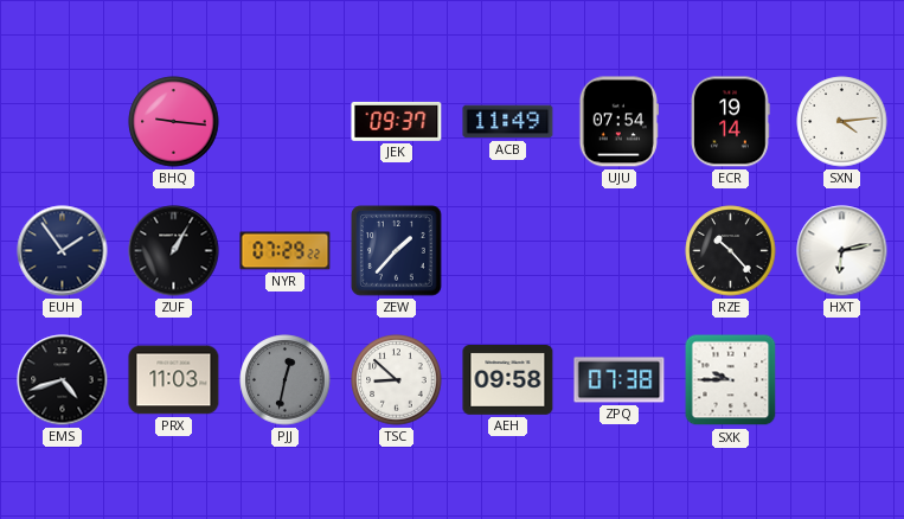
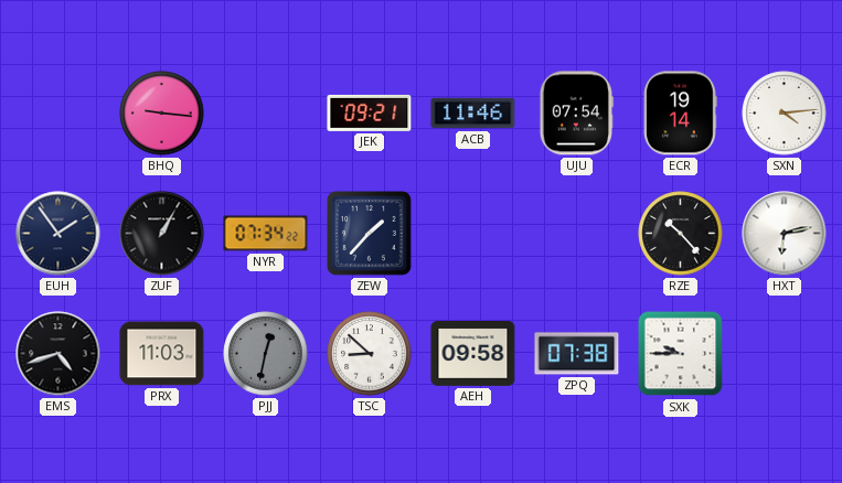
JEK: 09:37 -> 09:21 (370, 112)
ACB: 11:49 -> 11:46 (473, 114)
NYR: 07:29 -> 07:34 (266, 234)
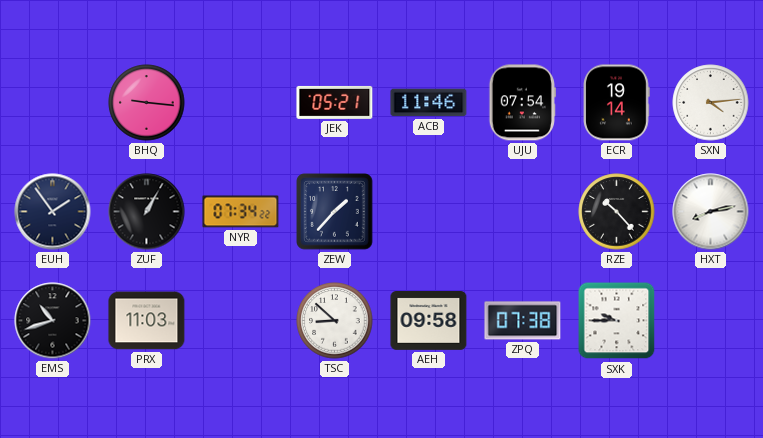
JEK: 09:21 -> 05:21 (335, 102)
HXT: 6:13 -> 8:13 (711, 212)
EMS: 4:42 -> 10:42 (53, 321)
PJJ: 12:32 -> none (266, 354)
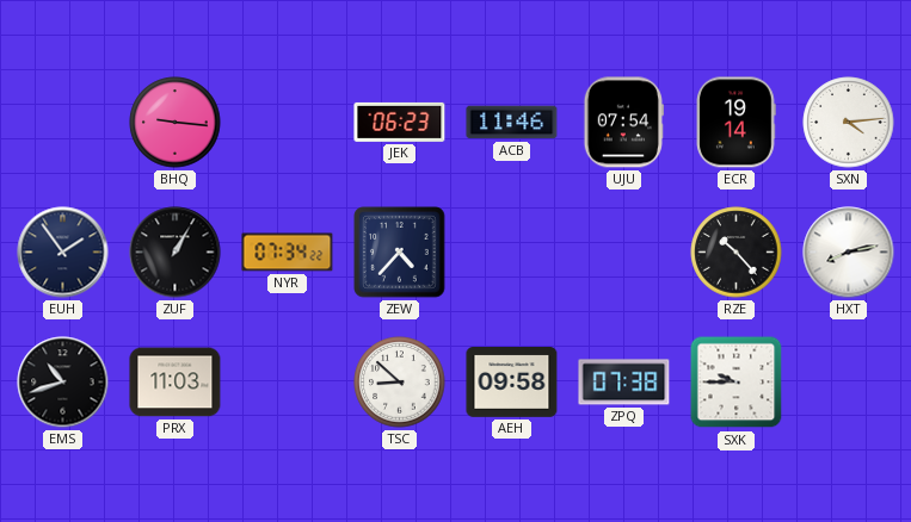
JEK: 05:21 -> 06:23 (400, 122)
ZEW: 1:37 -> 4:37 (400, 253)
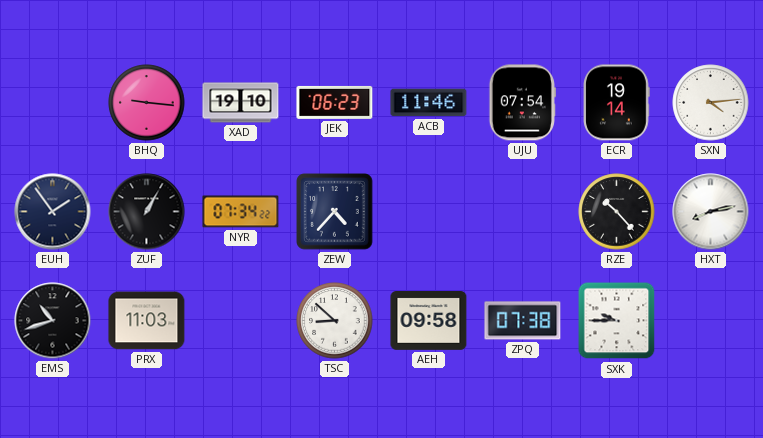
XAD: none -> 19:10 (241, 103)
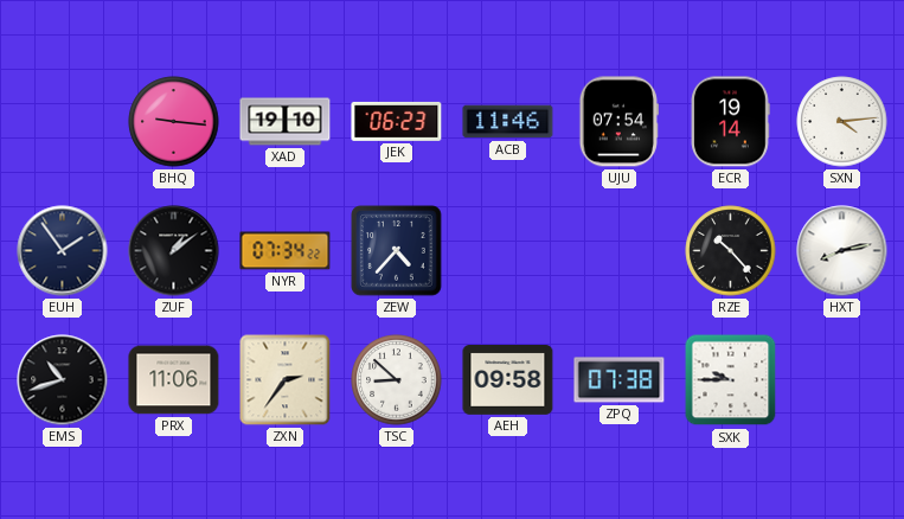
ZUF: 1:05 -> 1:09 (174, 251)
PRX: 11:03 -> 11:06 (174, 380)
ZXN: none -> 2:36 (286, 380)
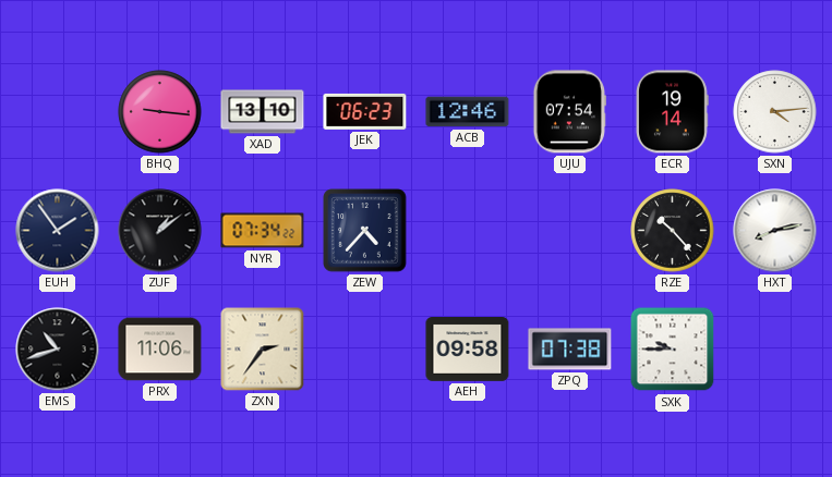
XAD: 19:10 -> 13:10 (263, 112)
ACB: 11:46 -> 12:46 (468, 112)
TSC: 8:52 -> none (397, 380)
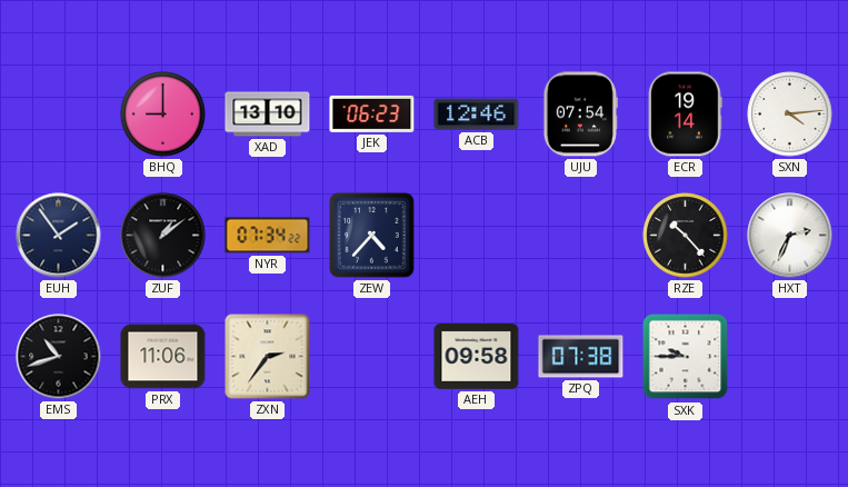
BHQ: 9:16 -> 9:00 (163, 115)
HXT: 8:13 -> 2:34 (790, 236)
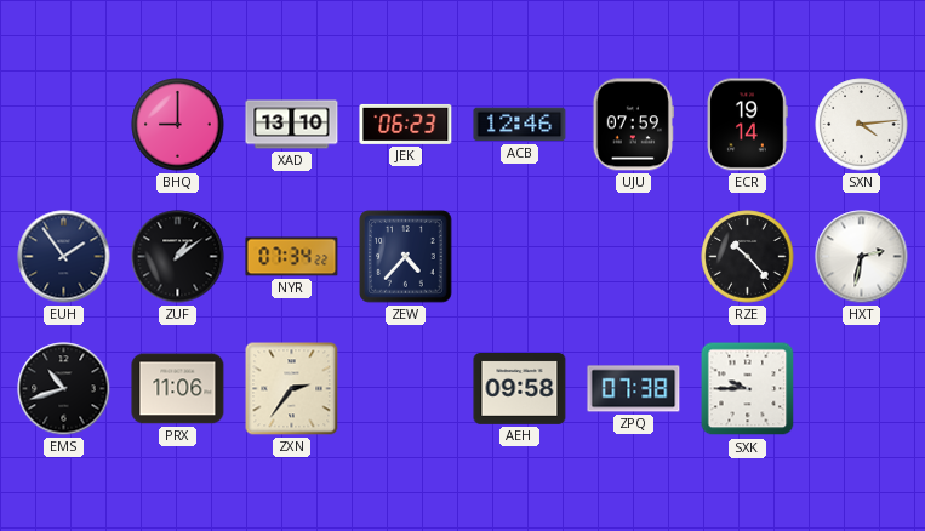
UJU: 07:54 -> 07:59 (633, 125)
HXT: 2:34 -> 2:32 (862, 257)
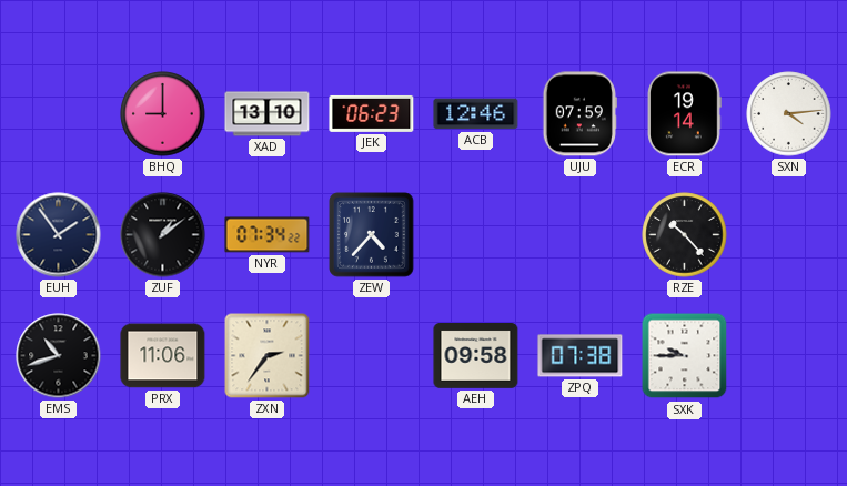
HXT: 2:32 -> none (862, 257)
